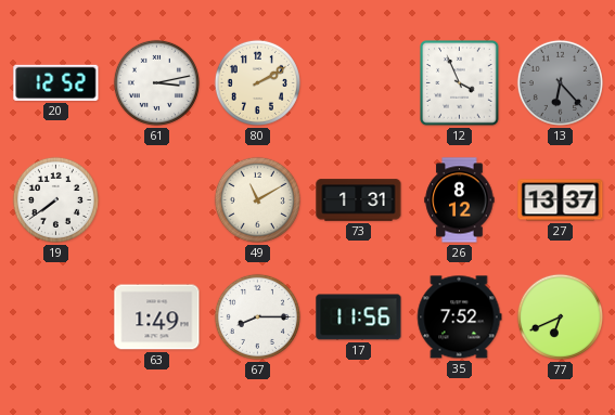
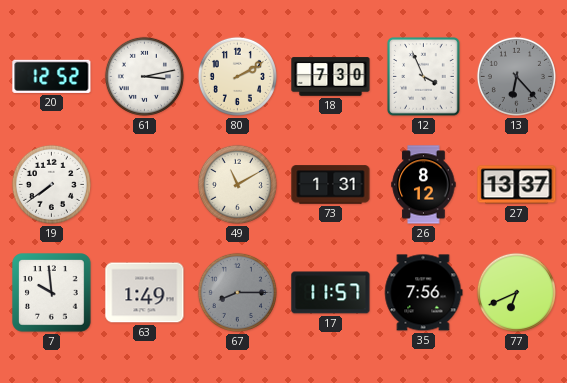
18: none -> 7:30 (331, 77)
7: none -> 9:59 (52, 293)
67 dial: white -> grey (237, 292)
17: 11:56 -> 11:57 (331, 293)
35: 7:52 -> 7:56 (423, 293)
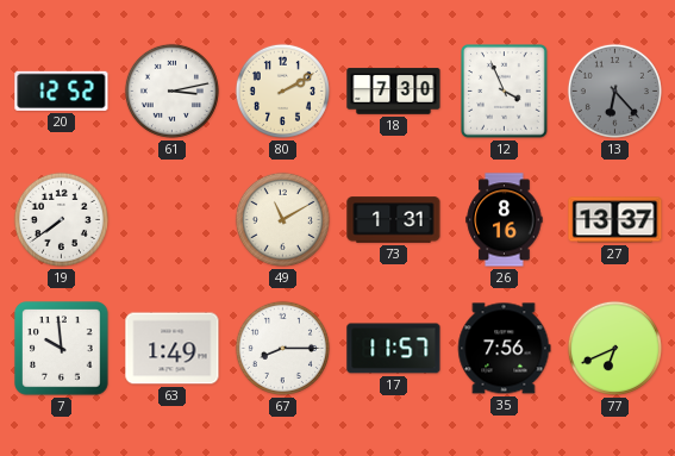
26: 8:12 -> 8:16 (505, 220)
67 dial: grey -> white (282, 348)
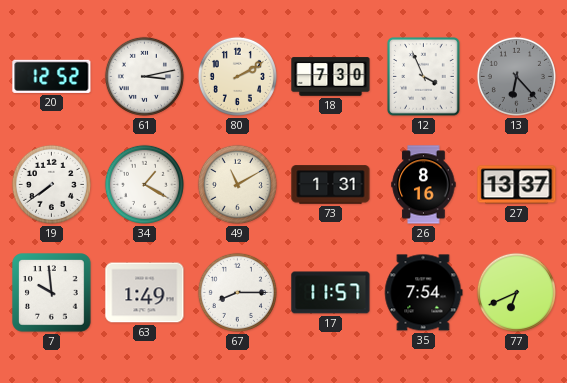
34: none -> 1:20 (144, 184)
35: 7:56 -> 7:54 (423, 293)
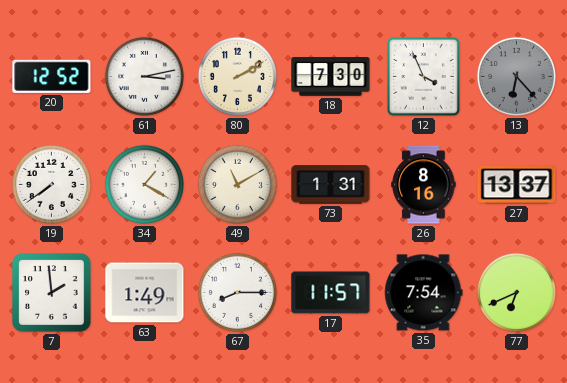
7: 9:59 -> 1:59 (52, 293)
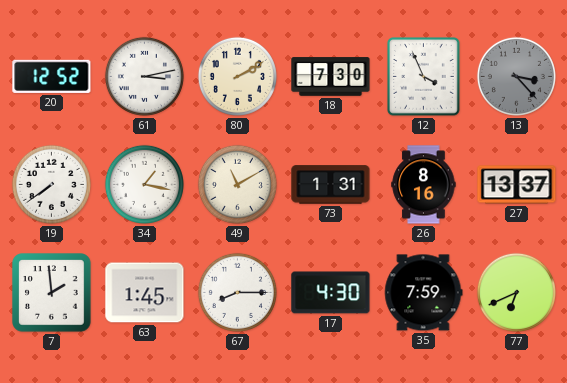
13: 6:23 -> 3:23 (516, 76)
34: 1:20 -> 1:17 (144, 184)
63: 1:49 -> 1:45 (145, 293)
17: 11:57 -> 4:30 (331, 293)
35: 7:54 -> 7:59 (423, 293)
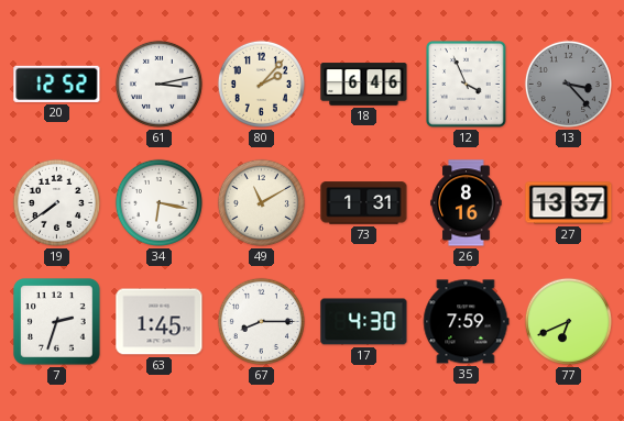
80: 2:10 -> 2:07 (261, 84)
18: 7:30 -> 6:46 (364, 85)
34: 1:17 -> 6:17 (158, 202)
7: 1:59 -> 2:33 (57, 322)
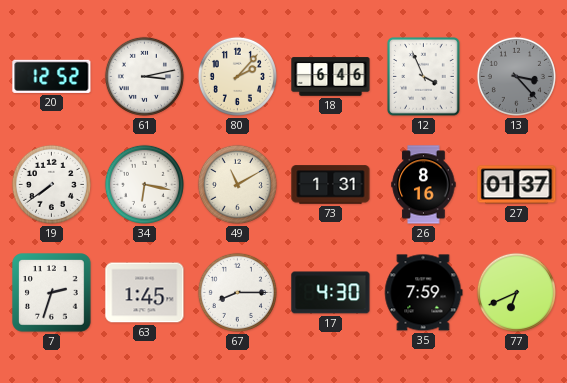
27: 13:37 -> 01:37 (517, 185)
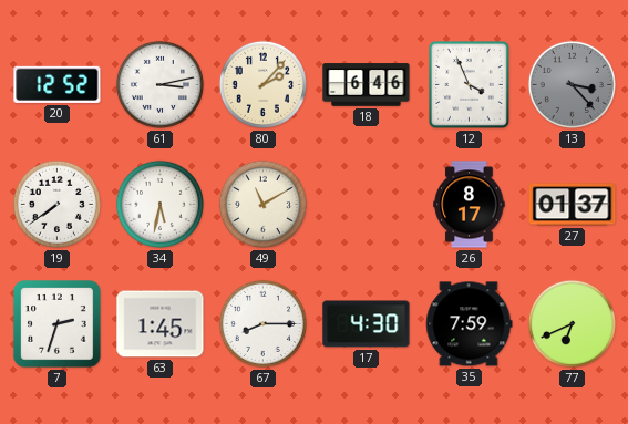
34: 6:17 -> 5:32 (159, 204)
73: 1:31 -> none (331, 185)
26: 8:16 -> 8:17 (470, 205)
